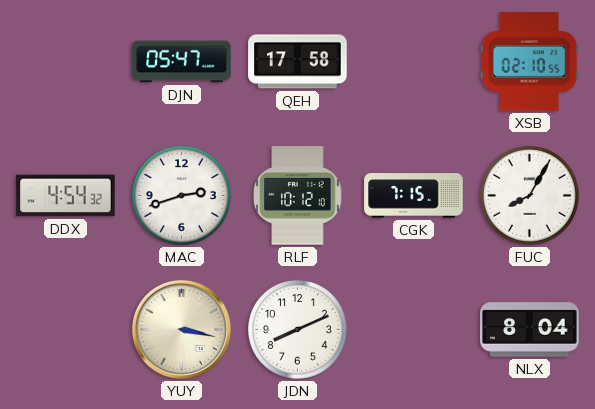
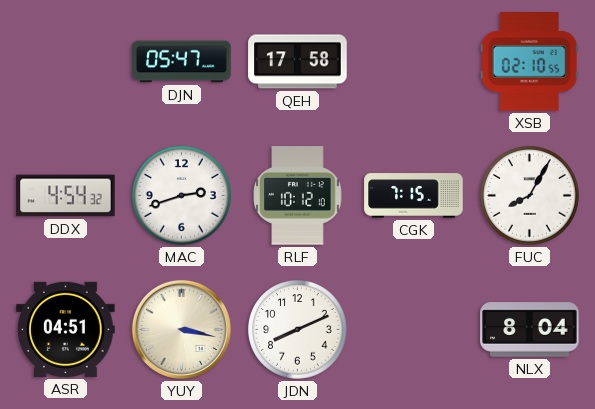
ASR: none -> 04:51 (66, 329)
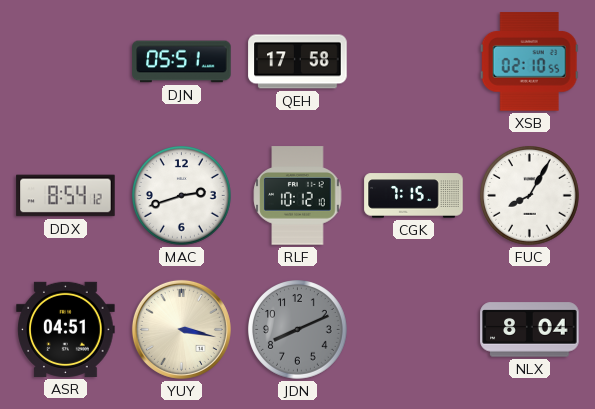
DJN: 05:47 -> 05:51 (182, 62)
DDX: 4:54 -> 8:54 (66, 196)
JDN dial: white -> grey (298, 330)
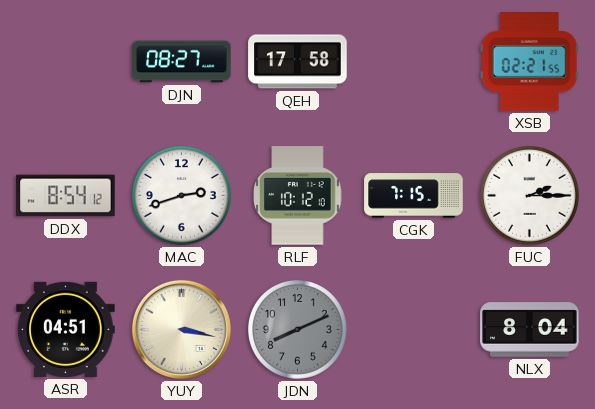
DJN: 05:51 -> 08:27 (182, 62)
XSB: 02:10 -> 02:21 (529, 62)
FUC: 8:05 -> 2:15 (530, 196)
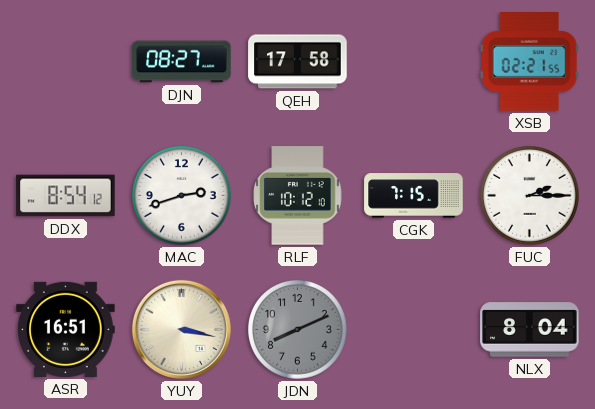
ASR: 04:51 -> 16:51 (66, 329)
